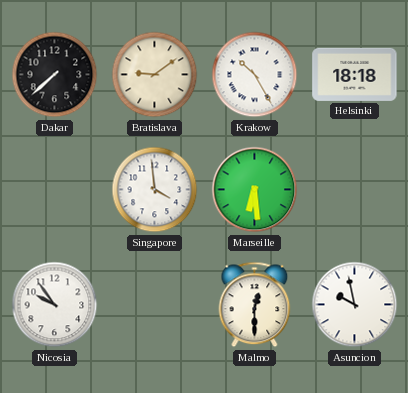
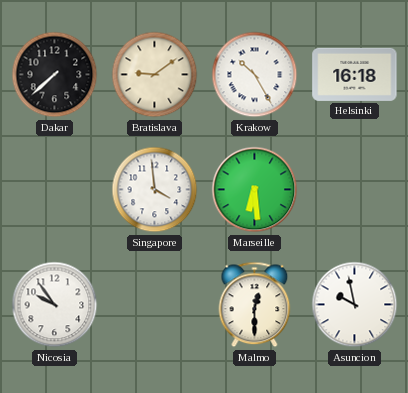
Helsinki: 18:18 -> 16:18 (355, 74)
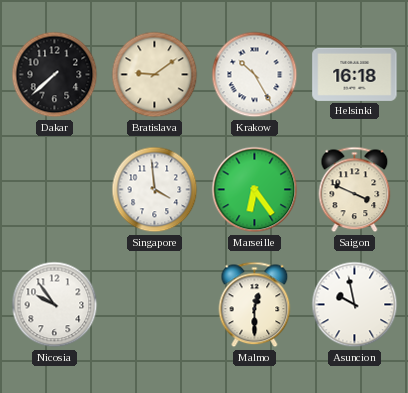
Marseille: 6:29 -> 6:24 (255, 190)
Saigon: none -> 3:49 (355, 190)
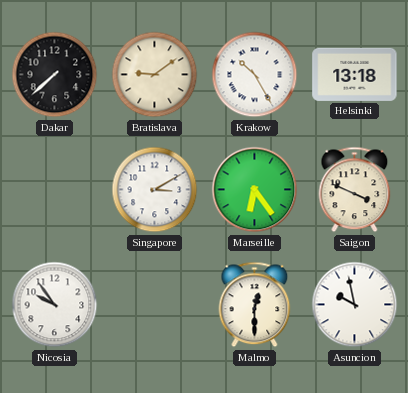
Helsinki: 16:18 -> 13:18 (355, 74)
Singapore: 3:59 -> 3:10 (155, 190)
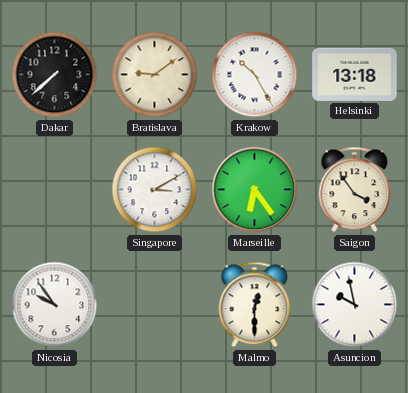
Saigon: 3:49 -> 3:54 (355, 190)
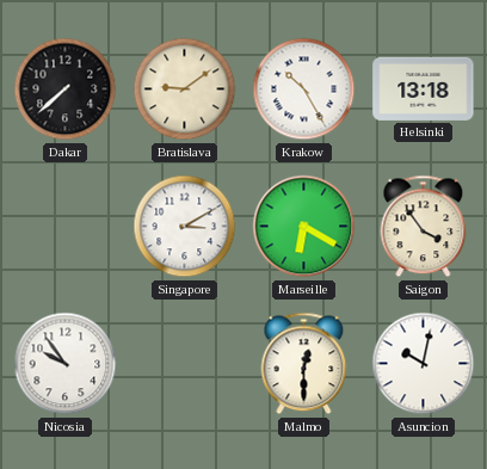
Marseille: 6:24 -> 6:20 (304, 227)
Asuncion: 9:58 -> 10:02 (424, 364)
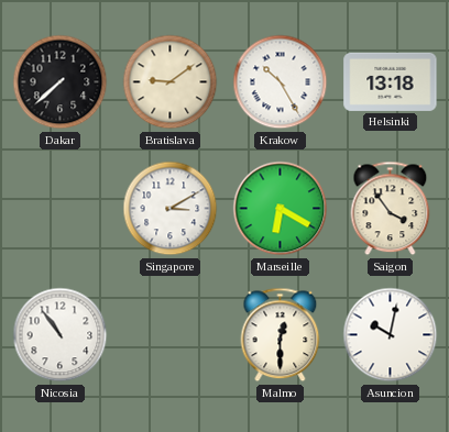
Nicosia: 9:54 -> 10:54 (61, 335)
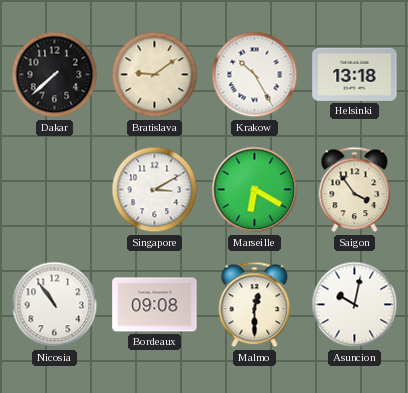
Bordeaux: none -> 09:08 (155, 305)
